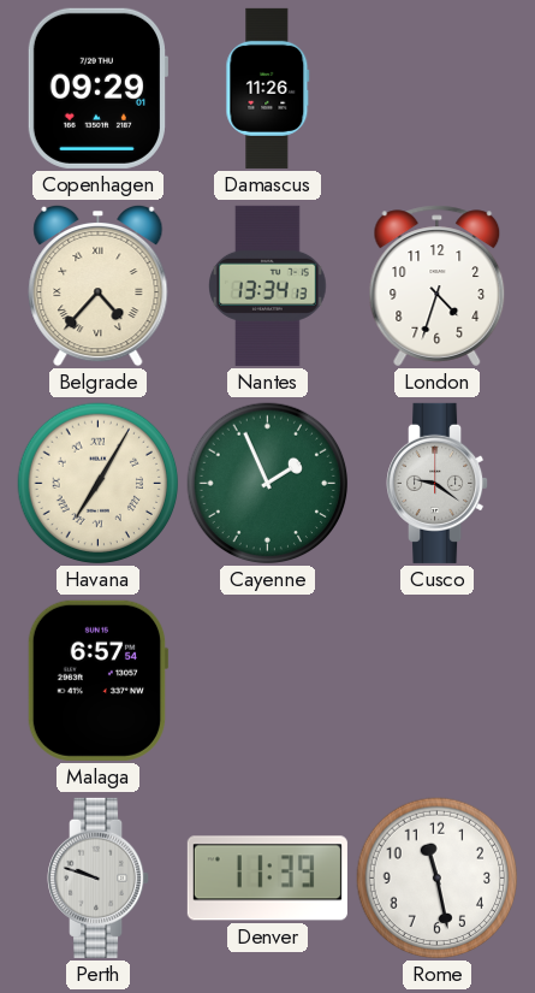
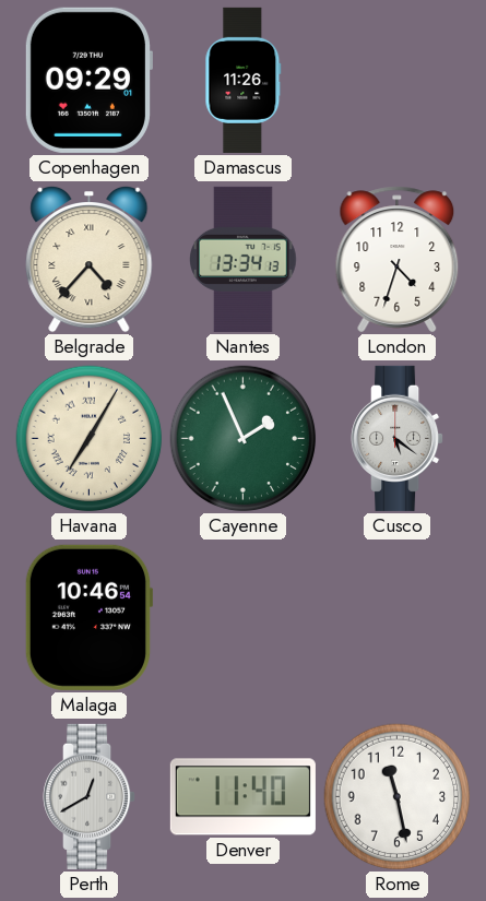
Cusco: 9:21 -> 5:21 (398, 438)
Malaga: 6:57 -> 10:46 (88, 617)
Perth: 9:48 -> 12:40 (90, 796)
Denver: 11:39 -> 11:40 (242, 797)
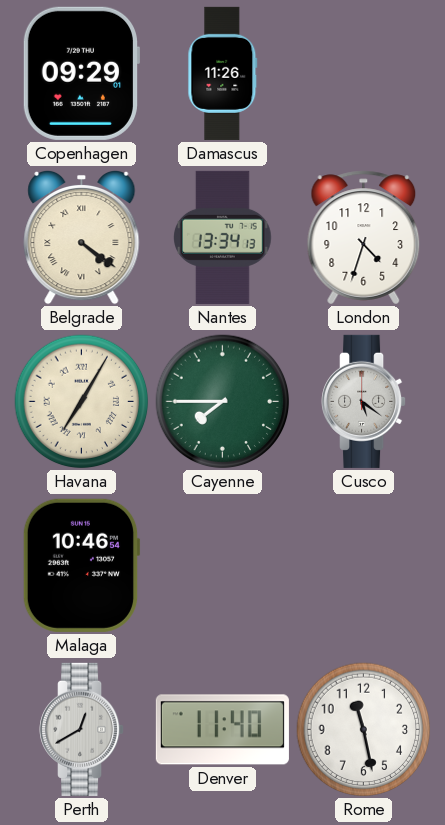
Belgrade: 4:37 -> 4:21 (82, 237)
Cayenne: 1:56 -> 7:45 (223, 402)
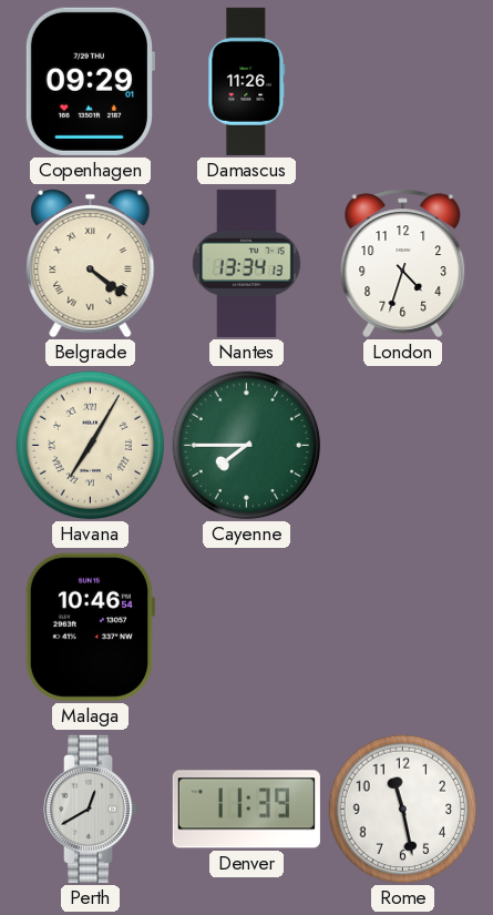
Cusco: 5:21 -> none (364, 401)
Denver: 11:40 -> 11:39 (246, 810)
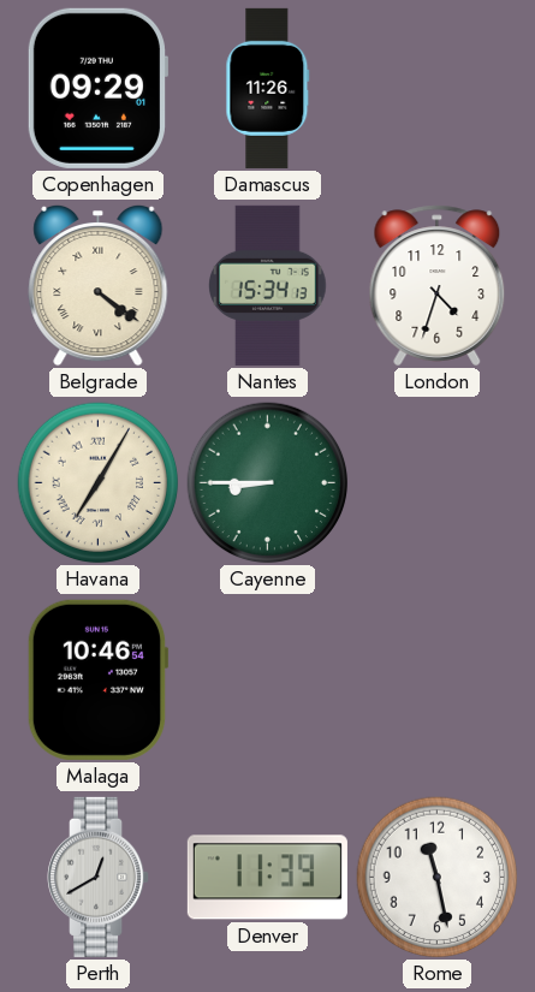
Nantes: 13:34 -> 15:34 (268, 285)
Cayenne: 7:45 -> 8:45 (268, 483)
